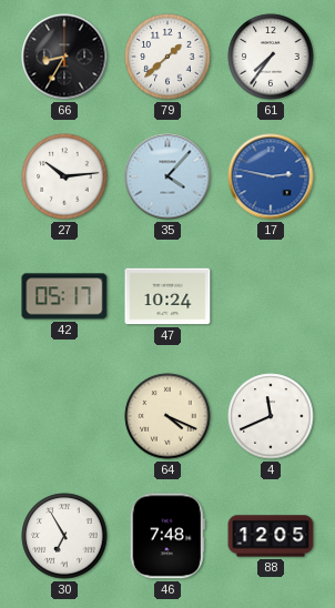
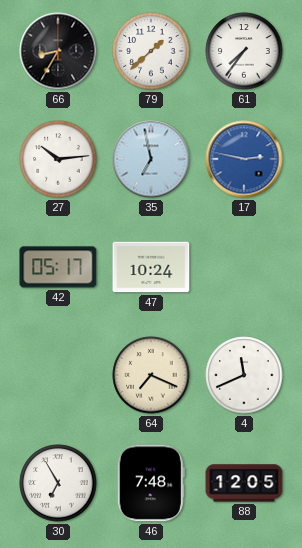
35: 4:07 -> 6:58 (151, 159)
64: 4:19 -> 7:19 (151, 375)
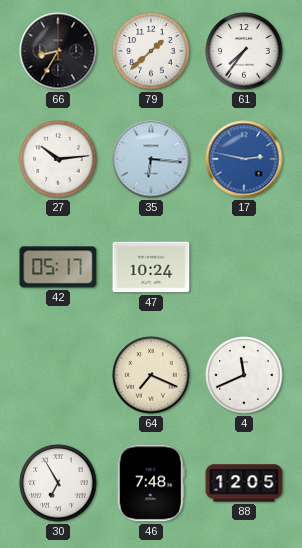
35: 6:58 -> 6:16 (151, 159)
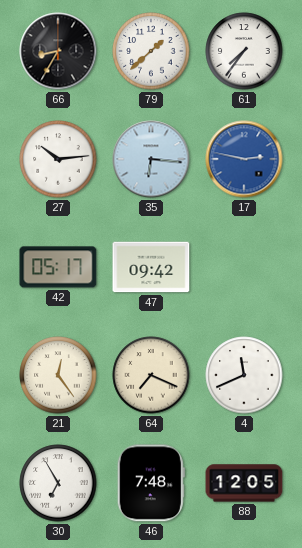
47: 10:24 -> 09:42 (151, 267)
21: none -> 12:24 (58, 375)
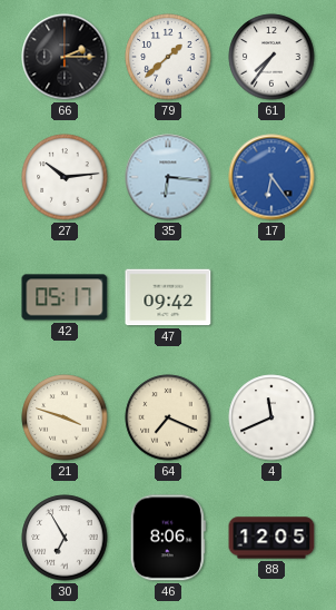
66: 8:35 -> 2:15 (65, 57)
17: 2:47 -> 6:24 (271, 177)
21: 12:24 -> 3:48 (65, 417)
46: 7:48 -> 8:06 (168, 538)
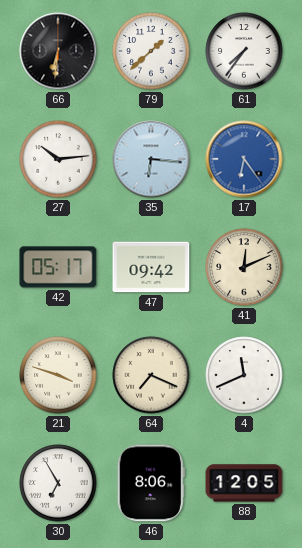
66: 2:15 -> 6:31 (58, 51)
41: none -> 12:11 (244, 267)
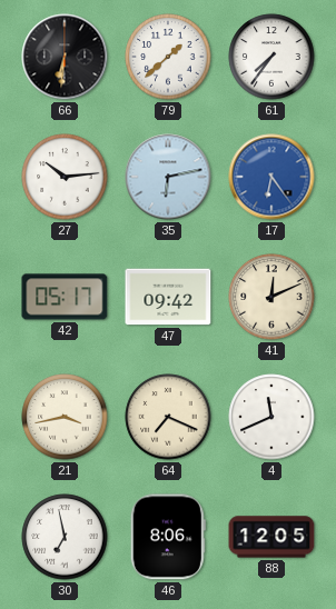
35: 6:16 -> 6:13 (168, 177)
21: 3:48 -> 3:43 (65, 417)
30: 6:55 -> 6:58 (65, 537)
